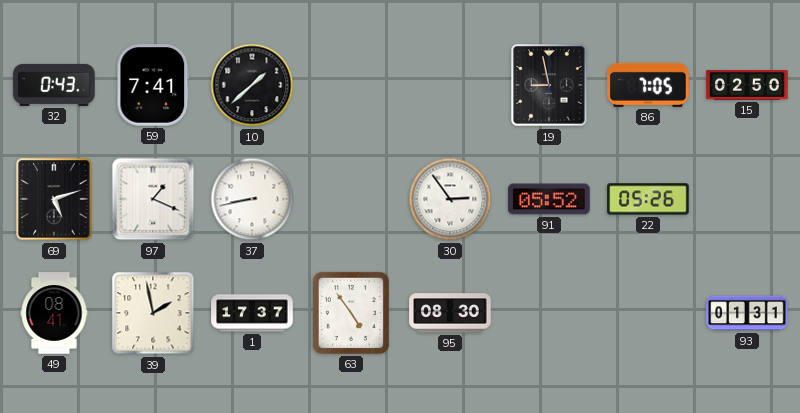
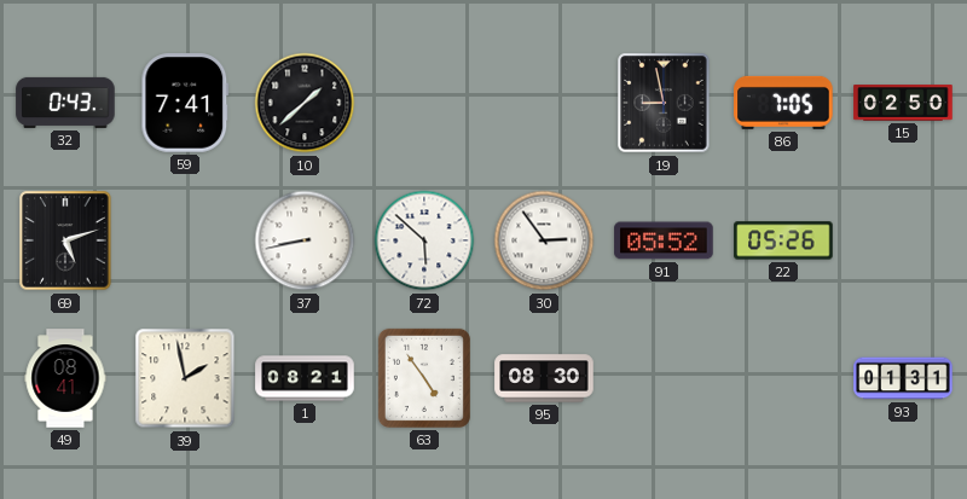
97: 1:19 -> none (153, 199)
72: none -> 5:52 (424, 240)
1: 17:37 -> 08:21 (305, 378)
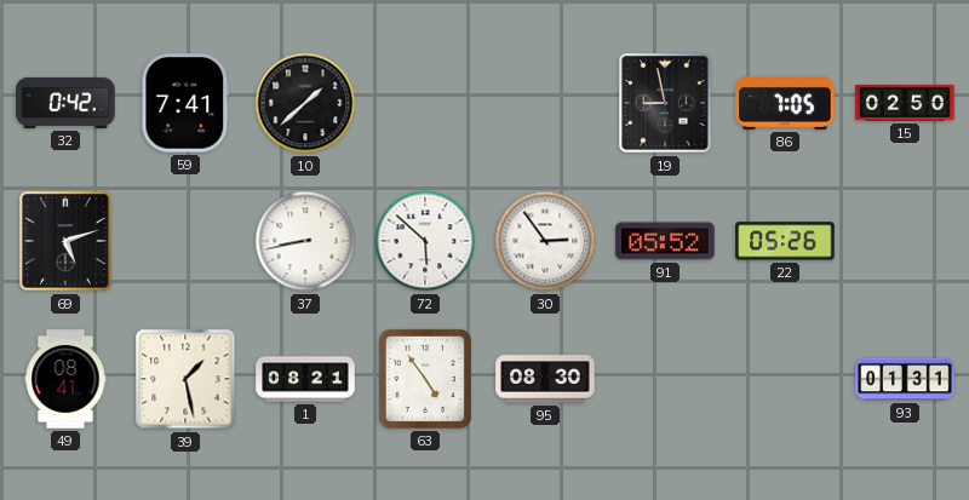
32: 0:43 -> 0:42 (65, 103)
39: 1:58 -> 1:28 (185, 379)
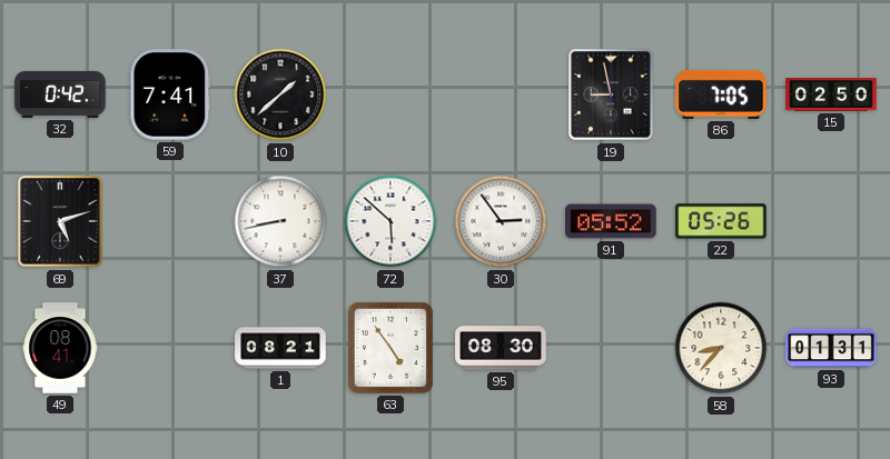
39: 1:28 -> none (185, 379)
58: none -> 8:37 (721, 348)
